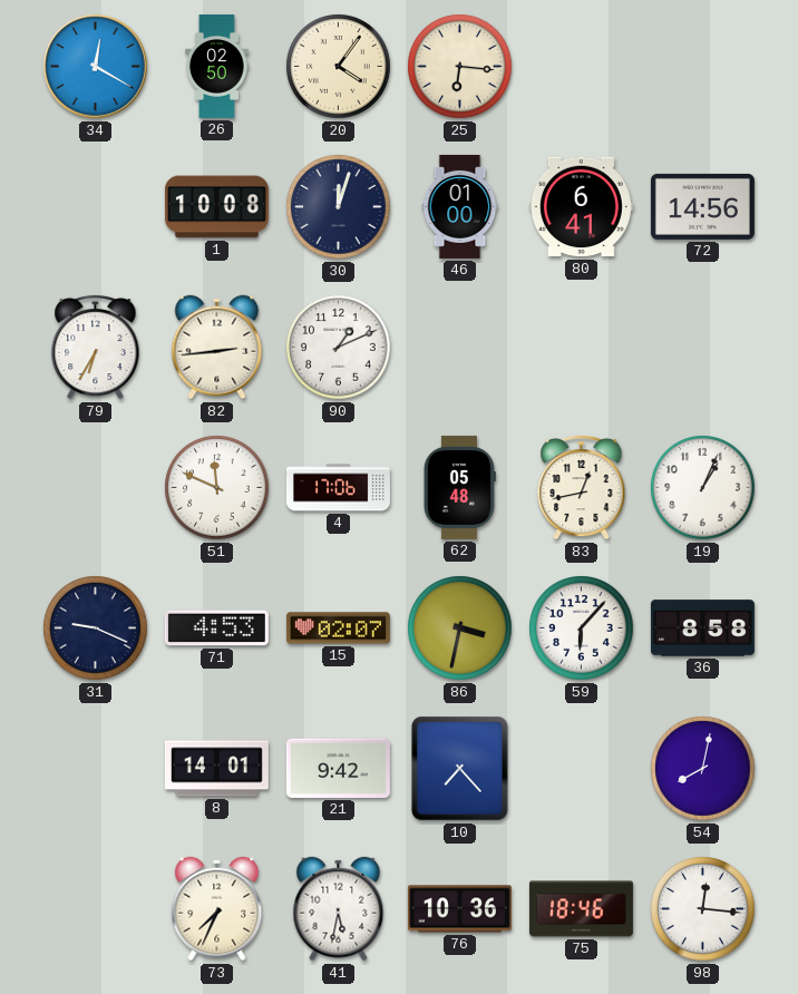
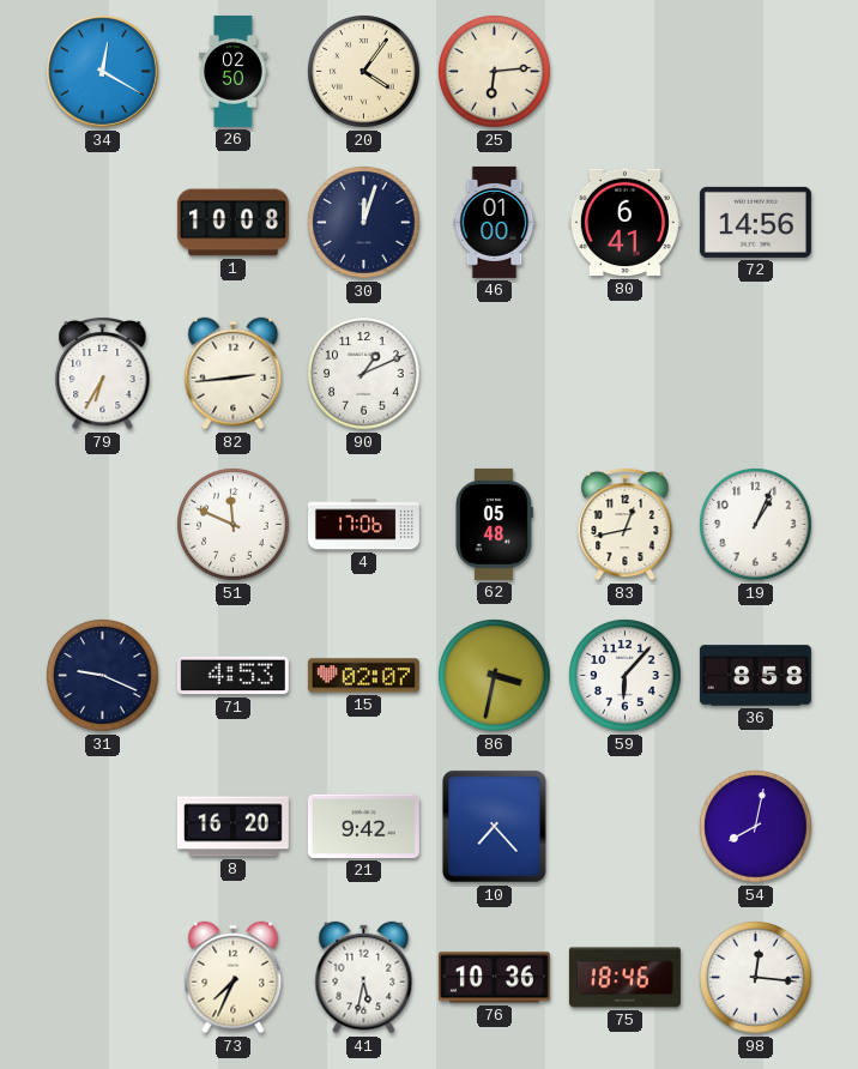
25: 6:16 -> 6:14 (495, 72)
8: 14:01 -> 16:20 (232, 827)
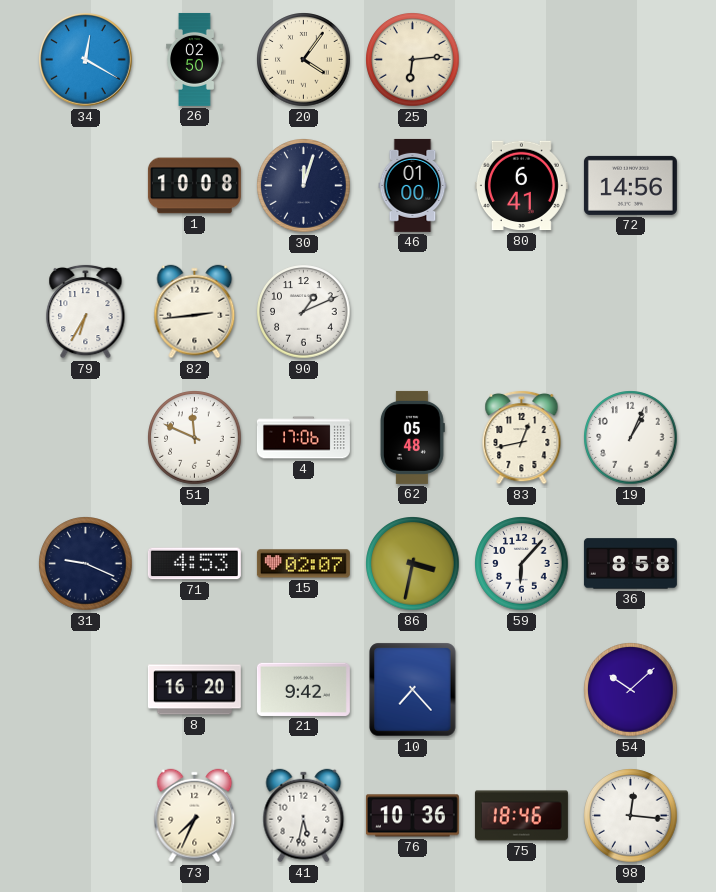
54: 8:02 -> 10:08 (631, 690)
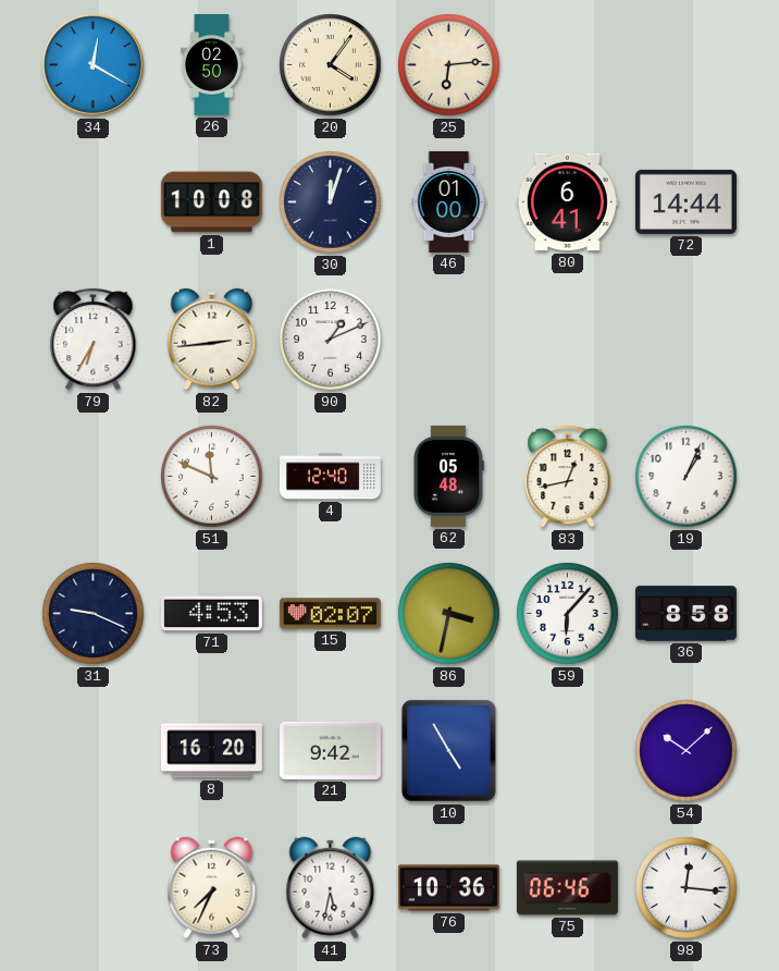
72: 14:56 -> 14:44 (685, 201)
4: 17:06 -> 12:40 (330, 477)
10: 7:23 -> 4:55 (449, 751)
75: 18:46 -> 06:46 (567, 888)
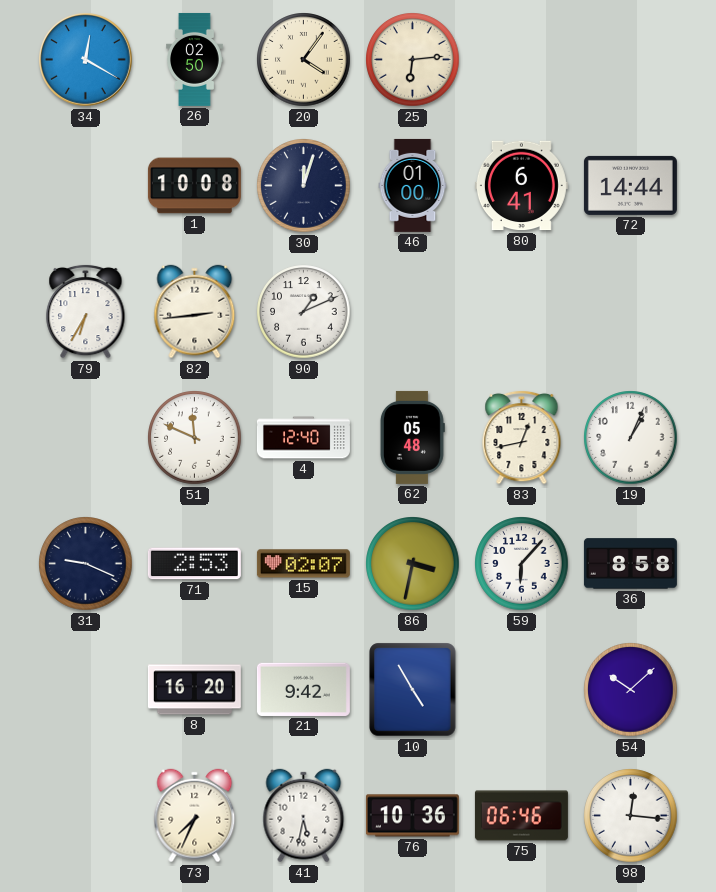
71: 4:53 -> 2:53 (194, 564)
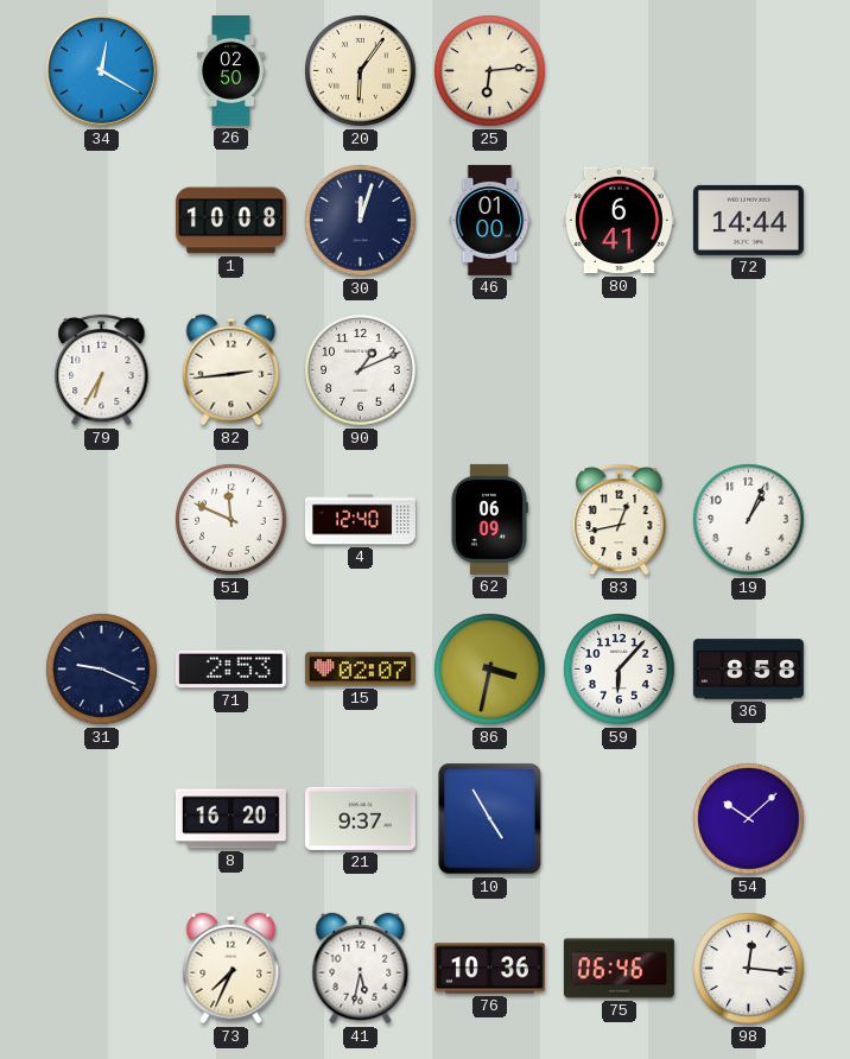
20: 4:06 -> 6:06 (361, 71)
62: 05:48 -> 06:09 (489, 519)
21: 9:42 -> 9:37 (360, 818)
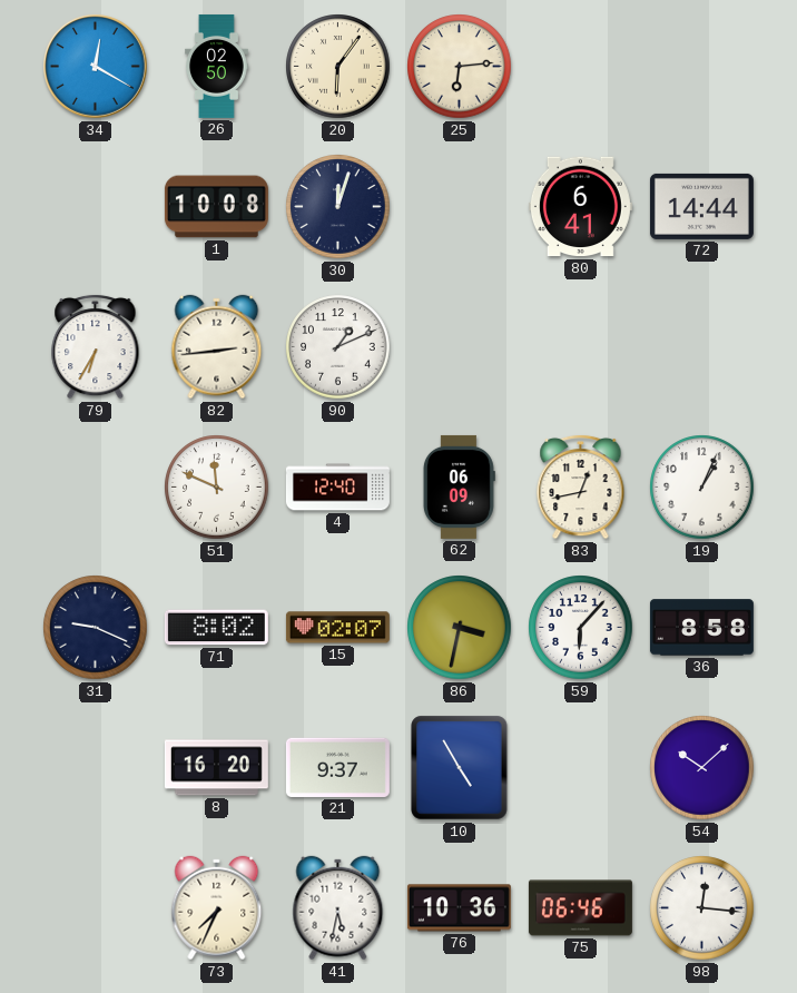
46: 01:00 -> none (490, 220)
71: 2:53 -> 8:02 (216, 628)
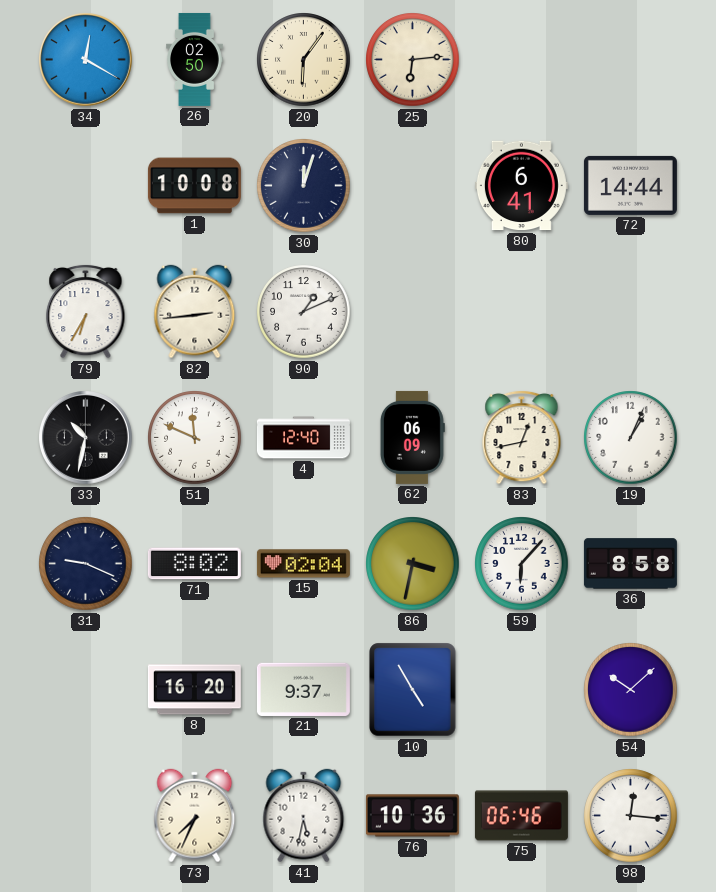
33: none -> 10:32 (86, 438)
15: 02:07 -> 02:04 (303, 564)
